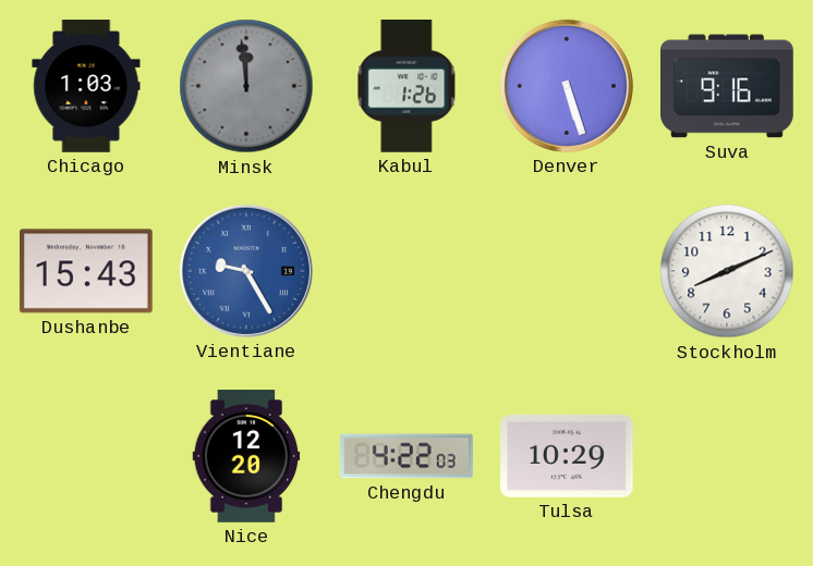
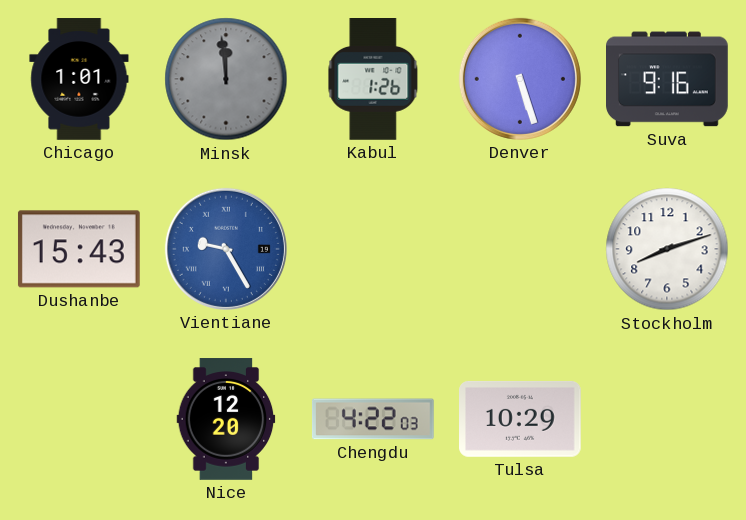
Chicago: 1:03 -> 1:01 (79, 79)
Stockholm: 8:11 -> 8:12 (667, 249)
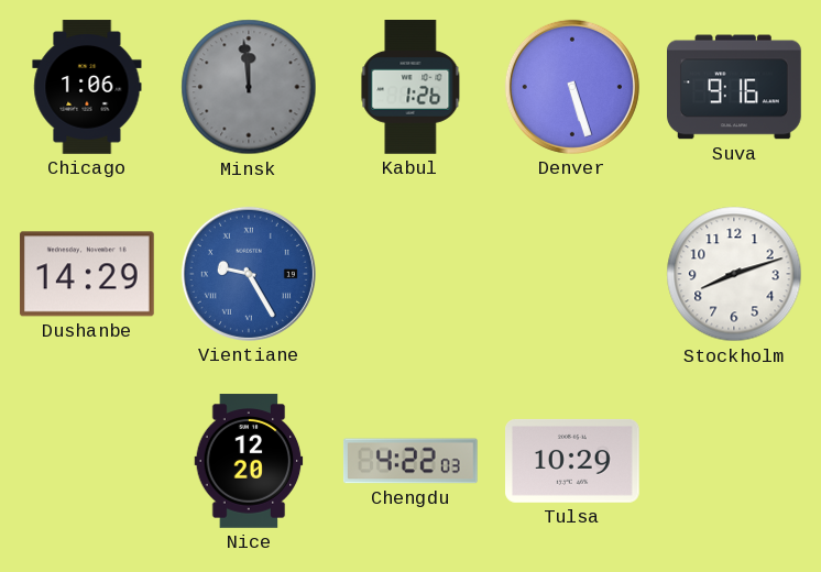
Chicago: 1:01 -> 1:06 (87, 87)
Dushanbe: 15:43 -> 14:29 (87, 274)
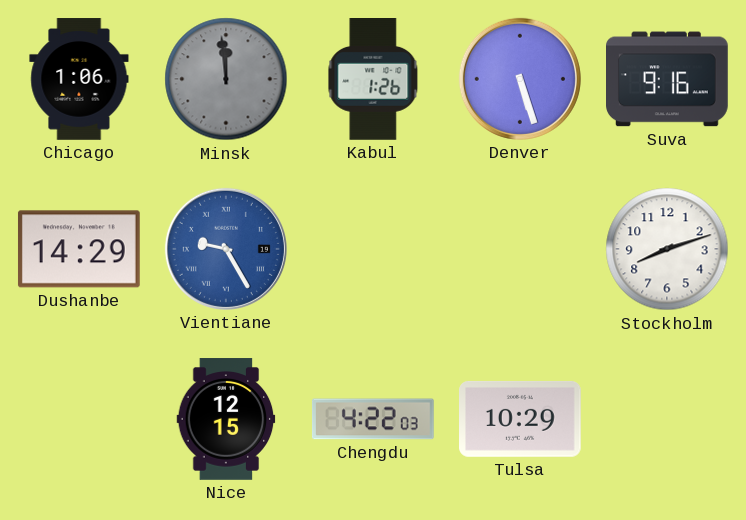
Nice: 12:20 -> 12:15 (226, 419)
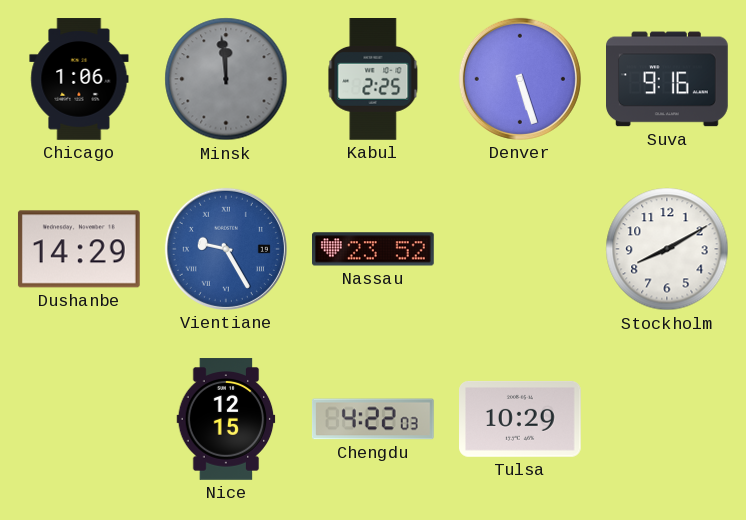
Kabul: 1:26 -> 2:25 (373, 80)
Nassau: none -> 23:52 (374, 249)
Stockholm: 8:12 -> 8:10 (667, 249)
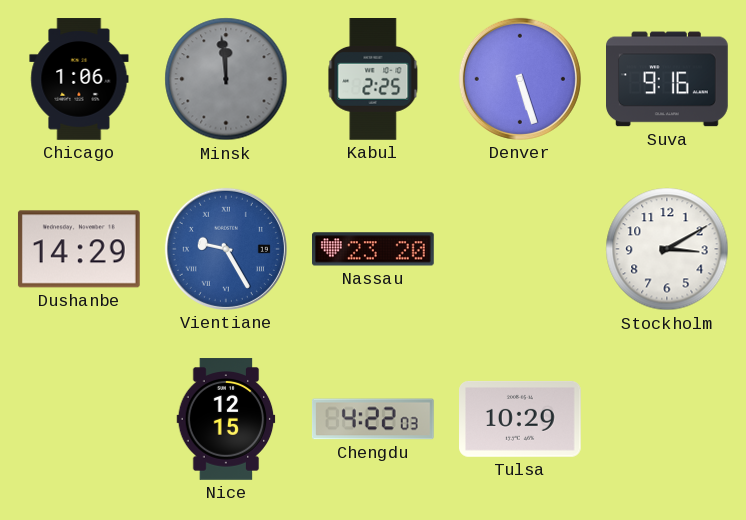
Nassau: 23:52 -> 23:20 (374, 249)
Stockholm: 8:10 -> 3:10 (667, 249)
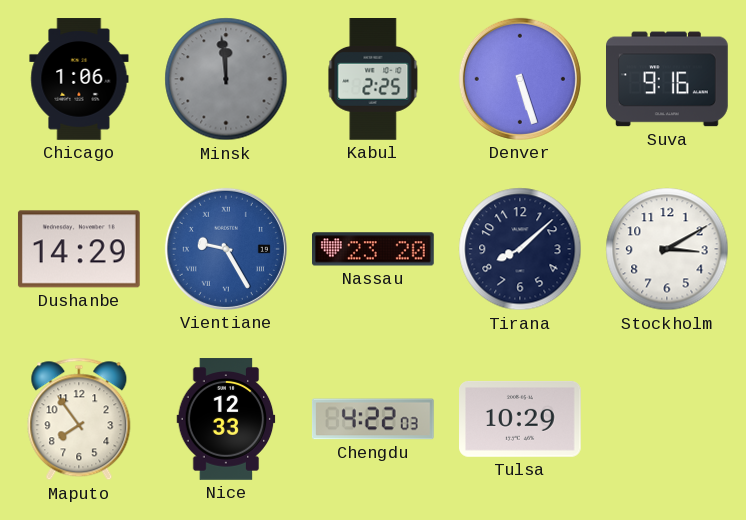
Tirana: none -> 8:08 (520, 249)
Maputo: none -> 7:54 (79, 419)
Nice: 12:15 -> 12:33 (226, 419)
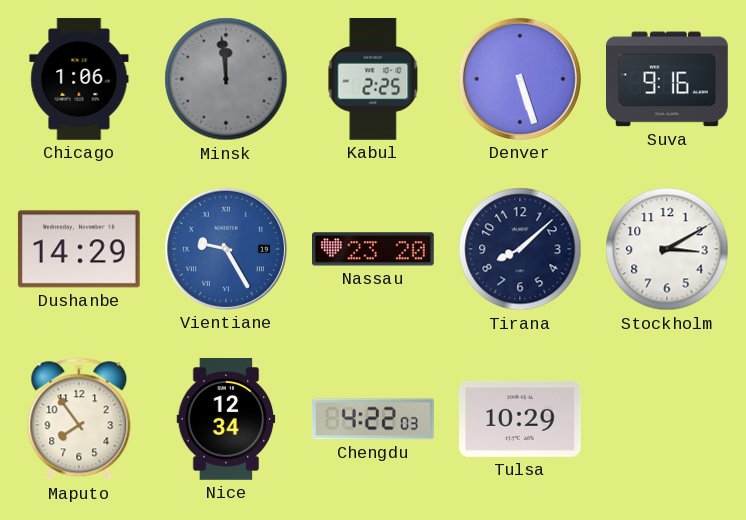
Nice: 12:33 -> 12:34 (226, 419)
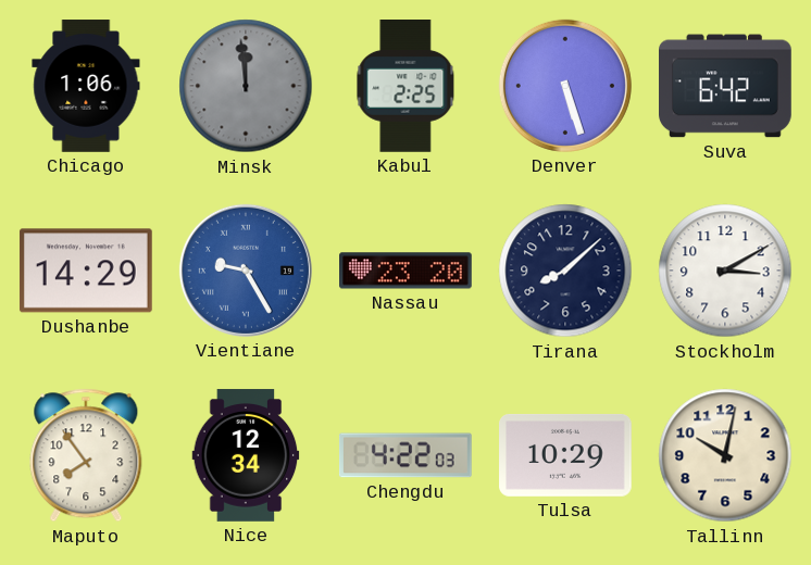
Suva: 9:16 -> 6:42 (726, 86)
Tallinn: none -> 10:02 (725, 455)
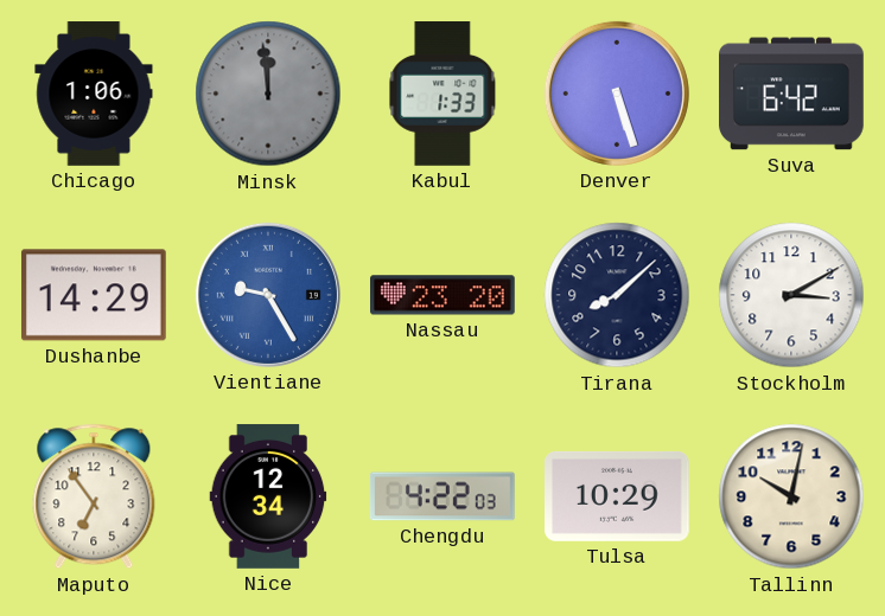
Kabul: 2:25 -> 1:33 (442, 95)
Maputo: 7:54 -> 6:54 (94, 496)
